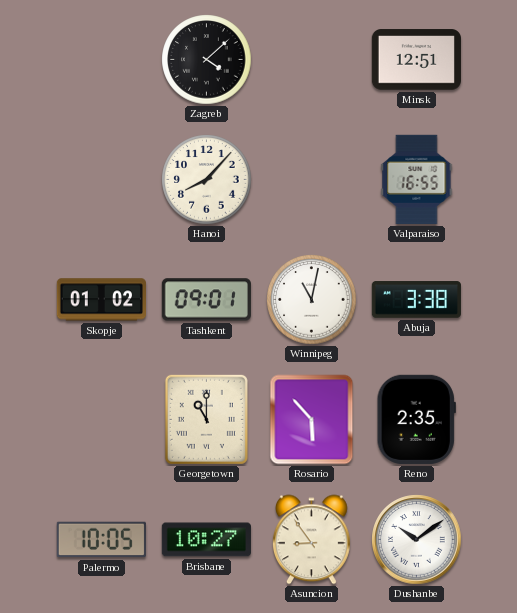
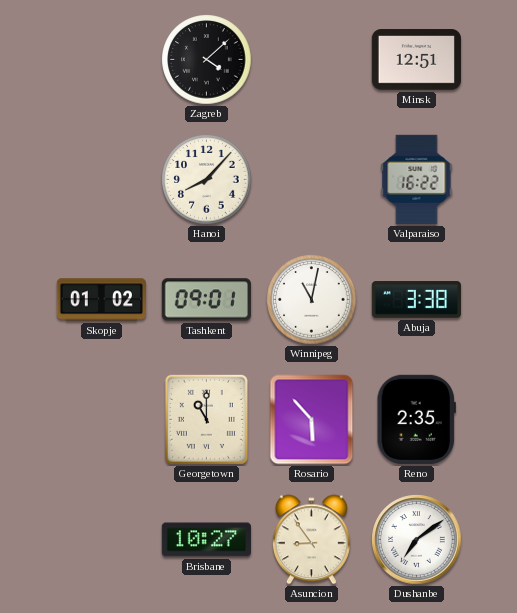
Valparaiso: 16:55 -> 16:22 (417, 179)
Palermo: 10:05 -> none (101, 540)
Dushanbe: 10:09 -> 7:09 (417, 540)
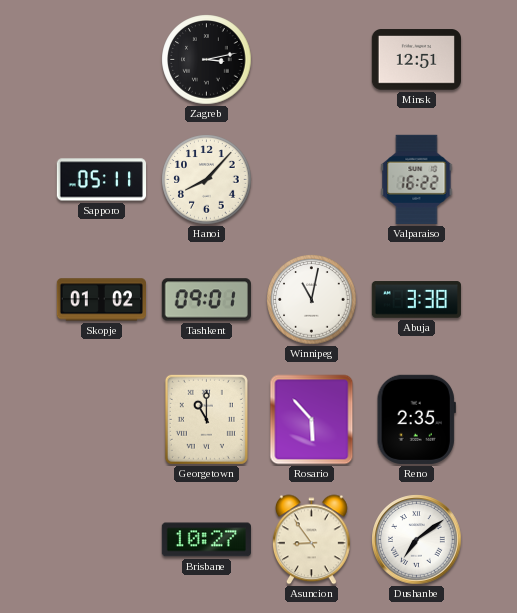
Zagreb: 4:08 -> 3:13 (207, 60)
Sapporo: none -> 05:11 (101, 180)
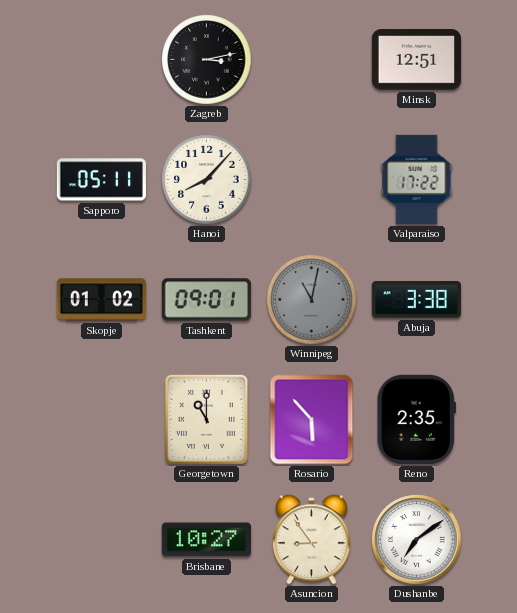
Valparaiso: 16:22 -> 17:22 (417, 179)
Winnipeg dial: white -> grey (312, 300)
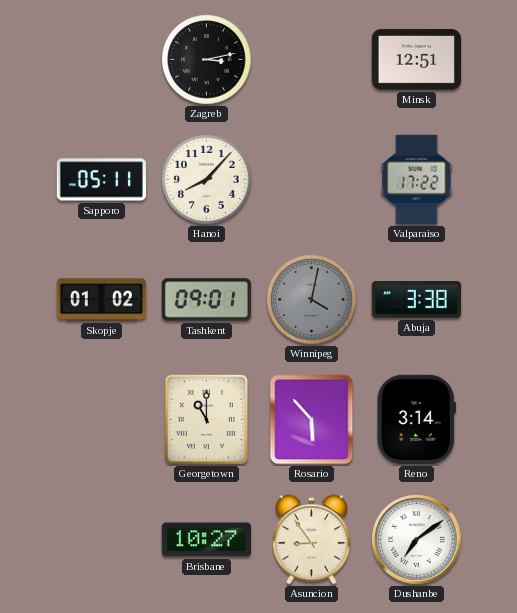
Winnipeg: 11:02 -> 4:02 (312, 300)
Reno: 2:35 -> 3:14 (416, 419)
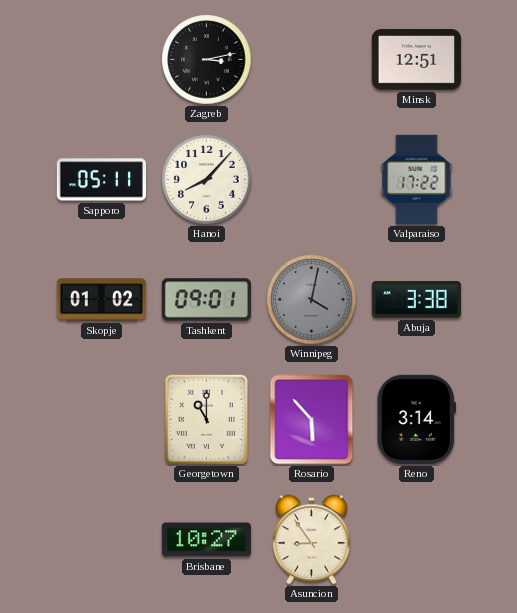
Dushanbe: 7:09 -> none (417, 540)
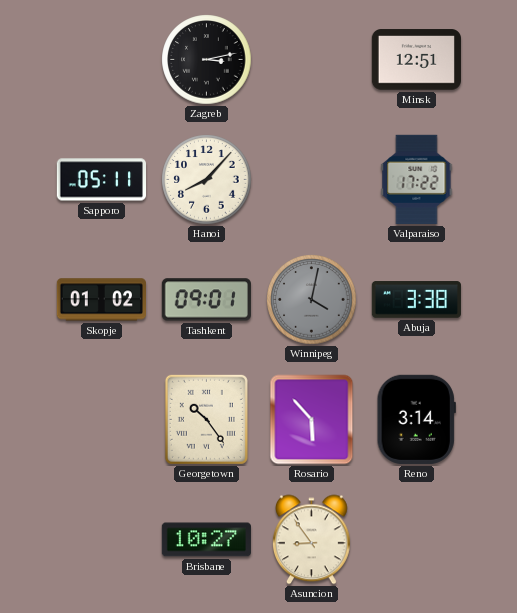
Georgetown: 11:00 -> 10:24 (206, 419)
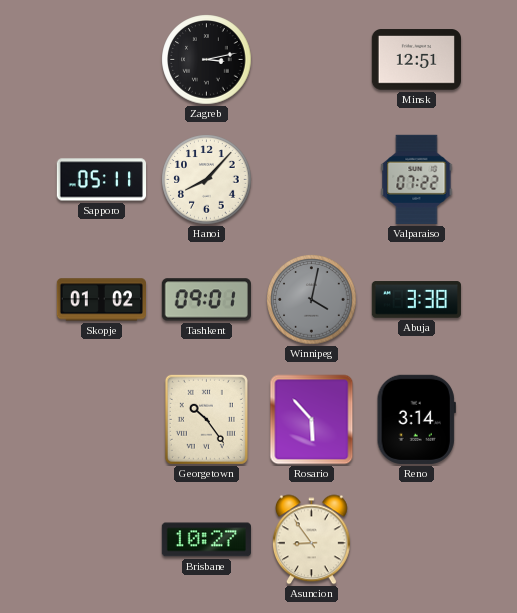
Valparaiso: 17:22 -> 07:22 (417, 179)
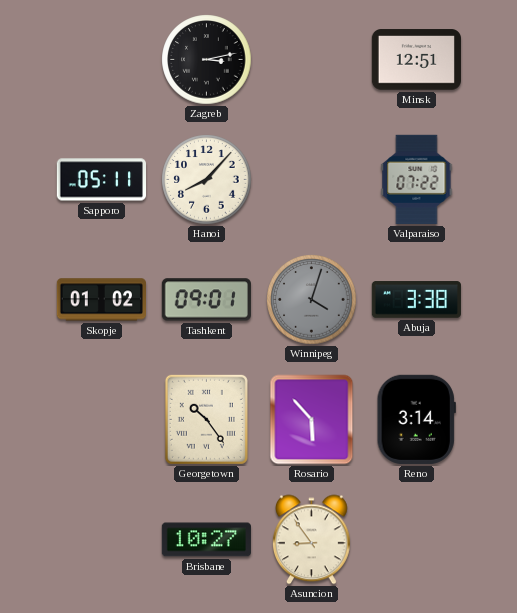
Winnipeg: 4:02 -> 4:03 (312, 300)
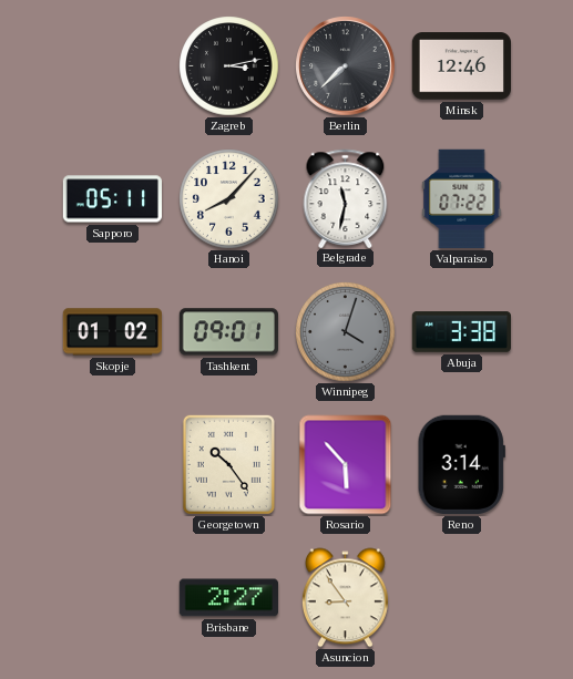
Berlin: none -> 7:38 (346, 66)
Minsk: 12:51 -> 12:46 (461, 66)
Belgrade: none -> 11:32 (346, 198)
Brisbane: 10:27 -> 2:27 (228, 598)
